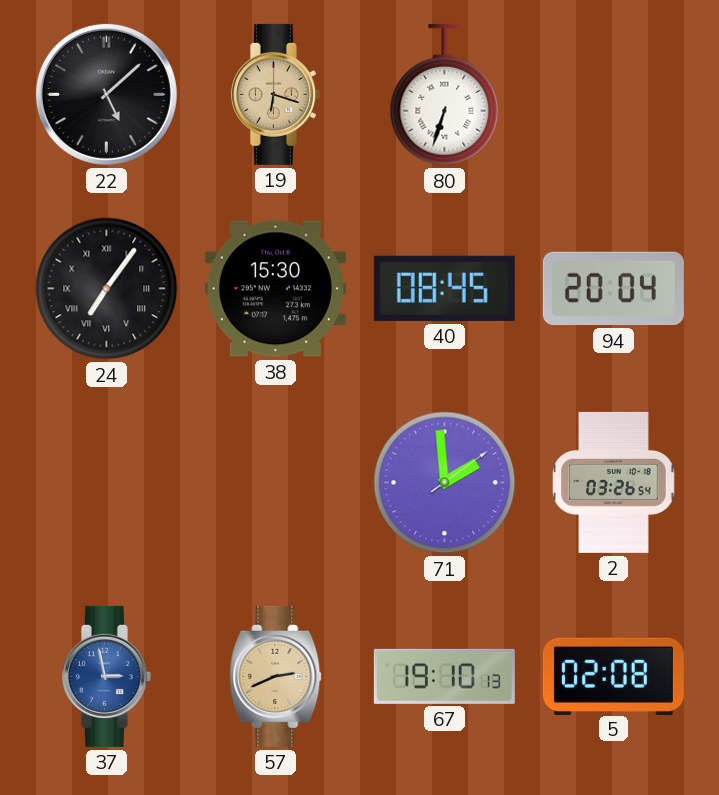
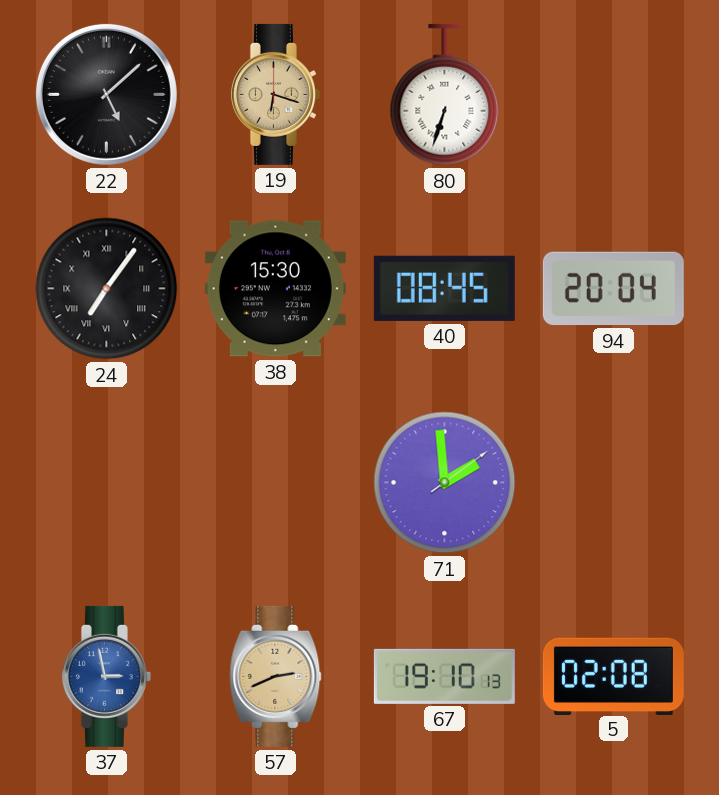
2: 03:26 -> none (614, 482)
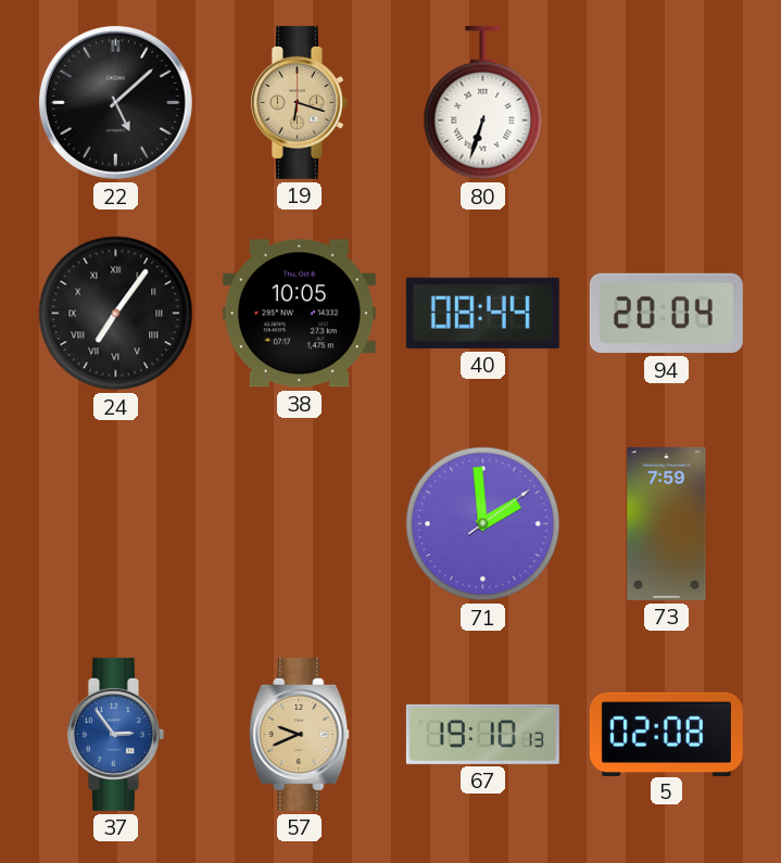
38: 15:30 -> 10:05 (299, 314)
40: 08:45 -> 08:44 (482, 313)
73: none -> 7:59 (667, 523)
37: 2:58 -> 2:54 (115, 734)
57: 2:41 -> 9:41 (300, 734)
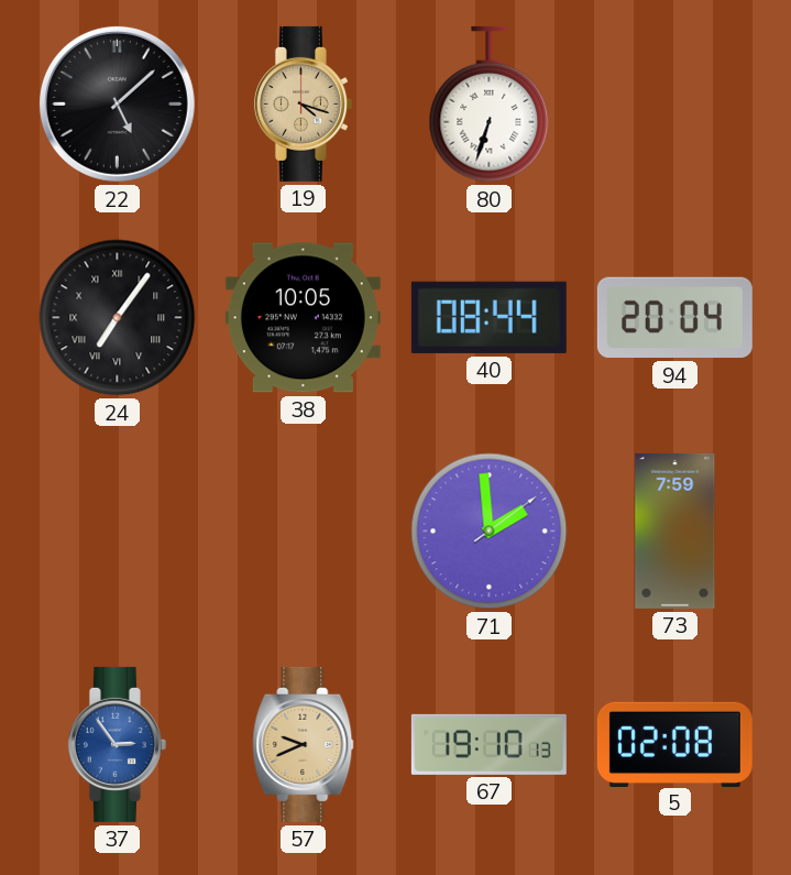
19: 6:18 -> 4:18 (303, 103)
